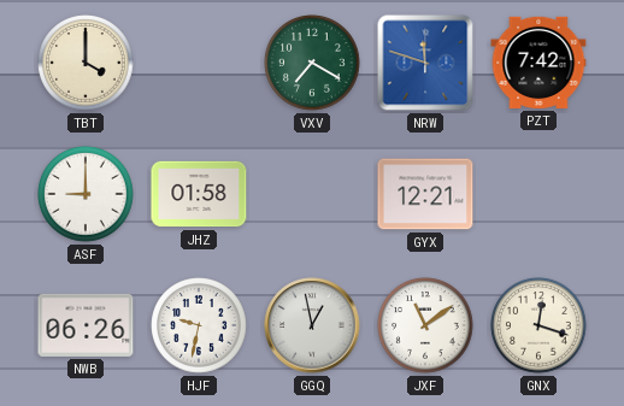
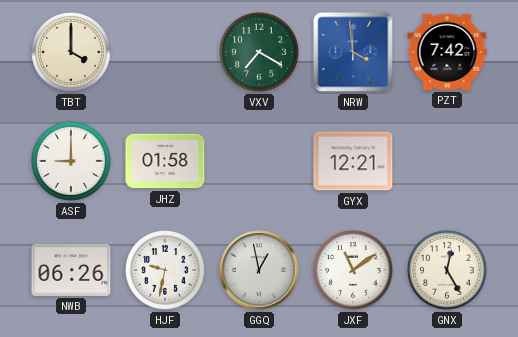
NRW: 11:48 -> 3:59 (353, 52)
GNX: 12:18 -> 12:25 (447, 270)
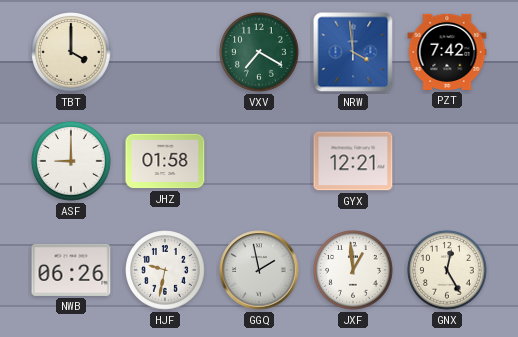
GGQ: 12:58 -> 1:58 (259, 270)
JXF: 11:09 -> 12:59 (353, 270)
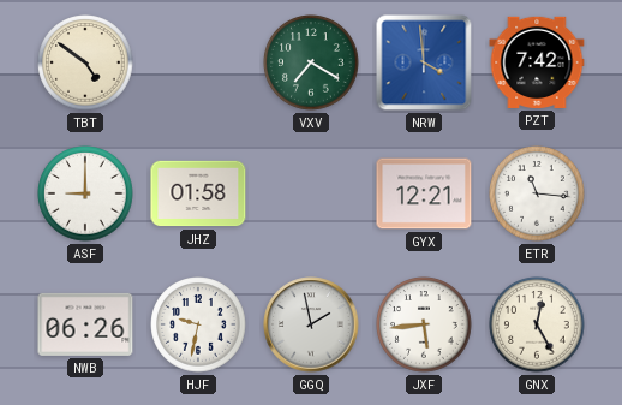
TBT: 4:00 -> 4:51 (85, 62)
ETR: none -> 11:16 (537, 193)
JXF: 12:59 -> 5:44 (424, 324)
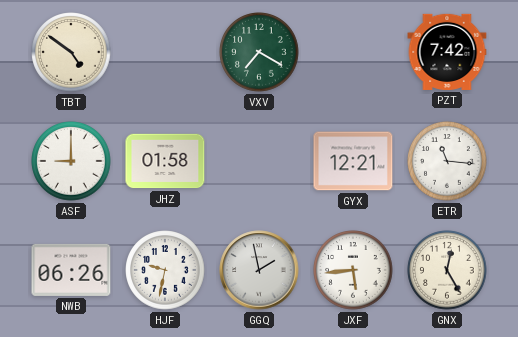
NRW: 3:59 -> none (424, 62)
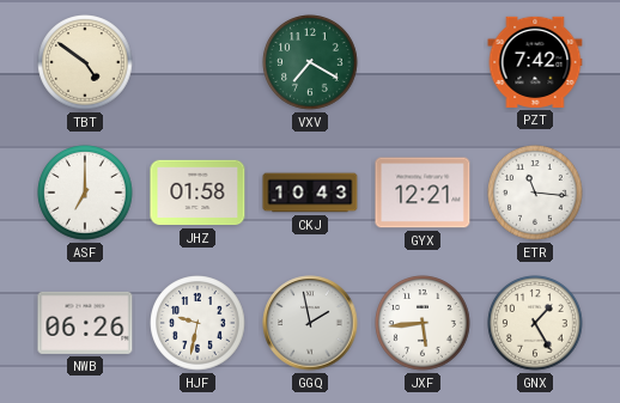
ASF: 9:00 -> 7:00 (85, 193)
CKJ: none -> 10:43 (310, 193)
GNX: 12:25 -> 1:25 (535, 323)
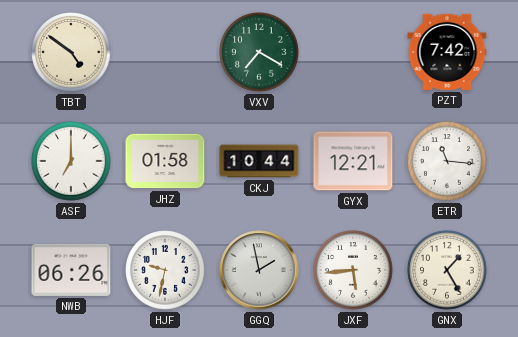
CKJ: 10:43 -> 10:44 (259, 161)
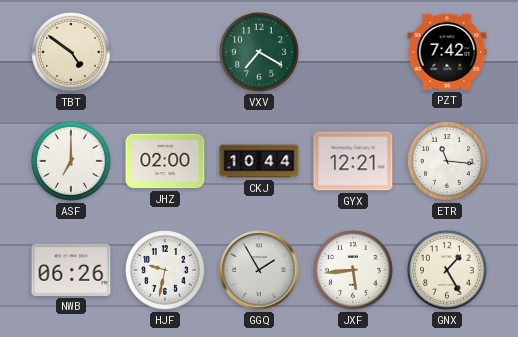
JHZ: 01:58 -> 02:00 (165, 161)
GGQ: 1:58 -> 1:55 (259, 270)
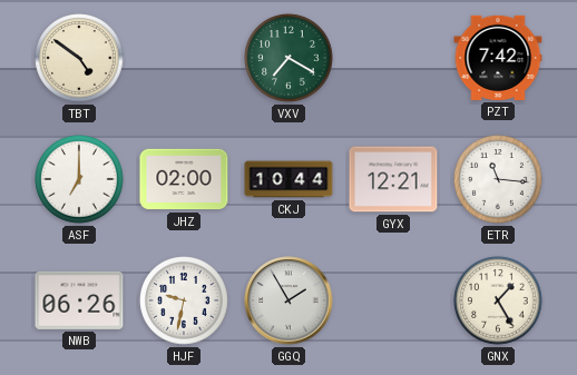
JXF: 5:44 -> none (353, 270)
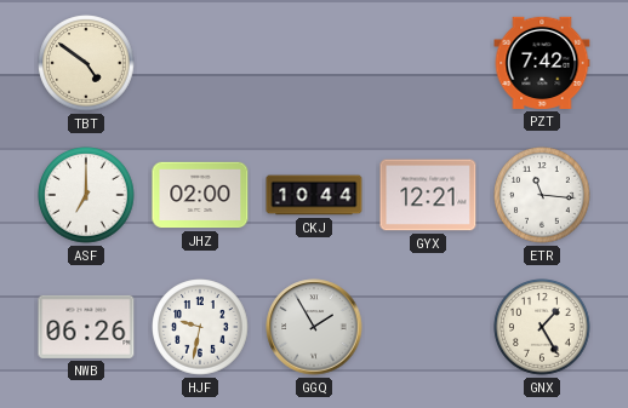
VXV: 7:20 -> none (288, 58)
